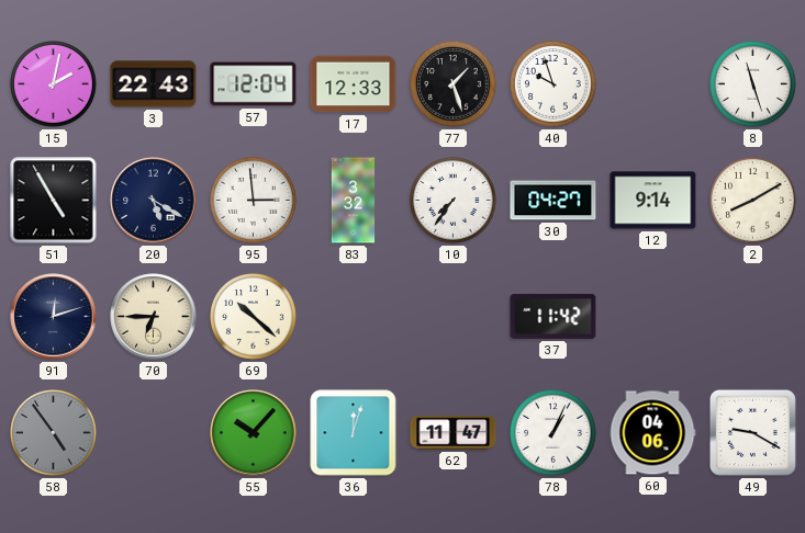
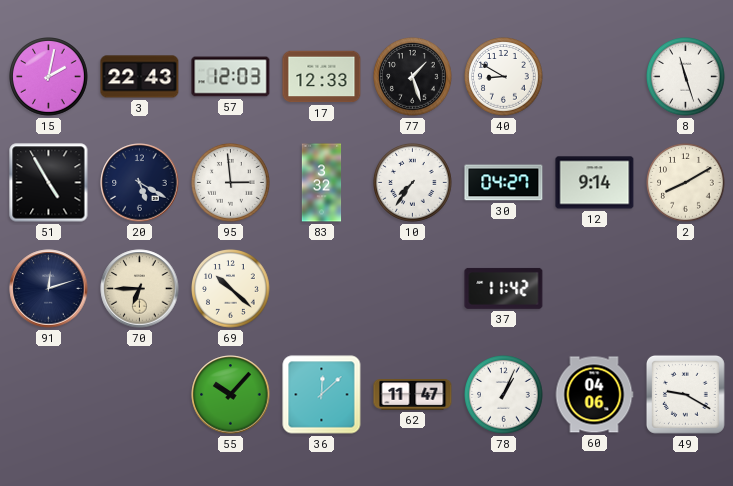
57: 12:04 -> 12:03 (231, 77)
40: 9:57 -> 8:50 (504, 77)
58: 4:54 -> none (54, 433)
36: 12:03 -> 12:08 (322, 395)
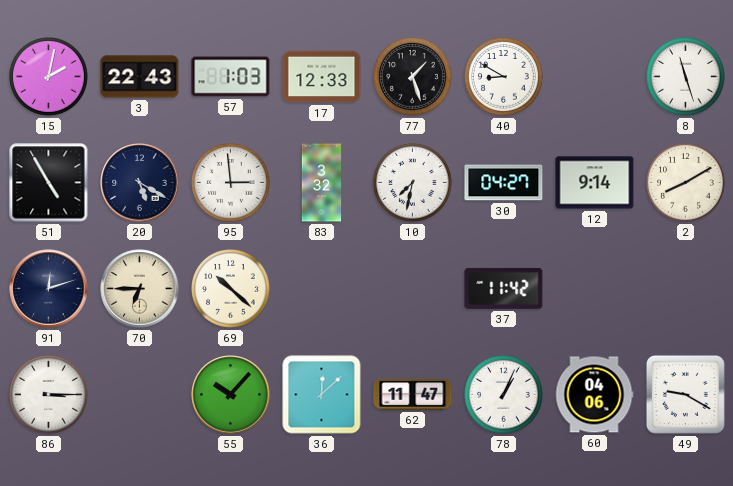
57: 12:03 -> 1:03 (231, 77)
10: 7:36 -> 7:32 (413, 183)
86: none -> 3:15 (49, 395)
